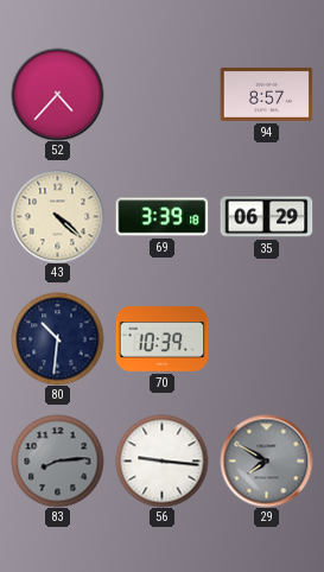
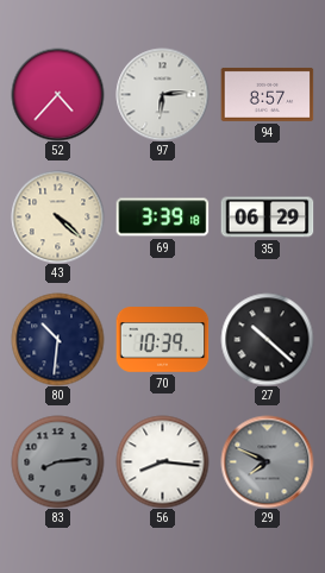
97: none -> 6:14 (162, 94)
27: none -> 10:22 (267, 339)
56: 9:16 -> 8:16 (162, 461)
29: 7:50 -> 7:49 (267, 461)
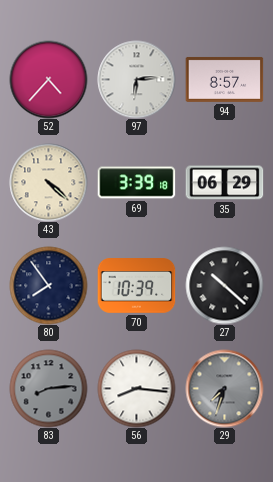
80: 10:31 -> 7:54 (48, 285)
29: 7:49 -> 7:33 (224, 388)
